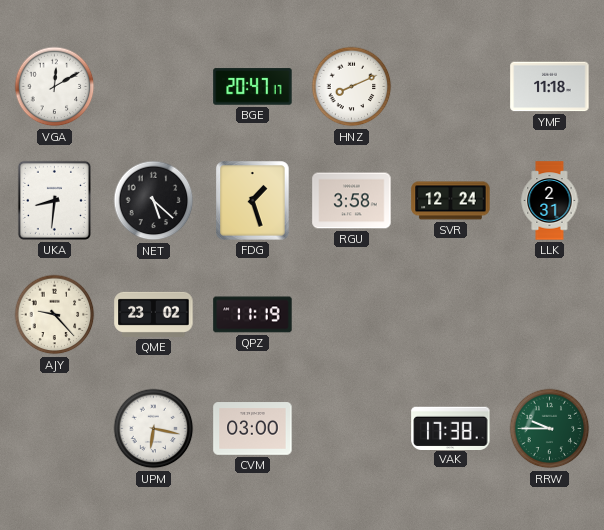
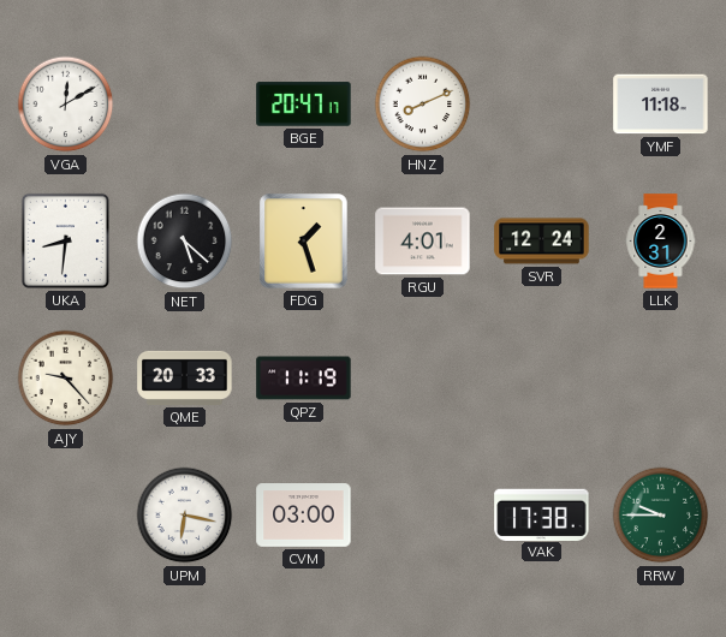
RGU: 3:58 -> 4:01 (423, 242)
QME: 23:02 -> 20:33 (185, 377)
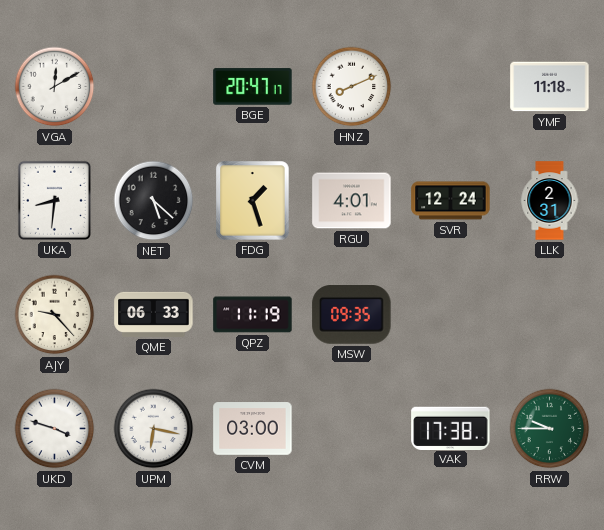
QME: 20:33 -> 06:33 (154, 314)
MSW: none -> 09:35 (352, 315)
UKD: none -> 3:48 (55, 429)
